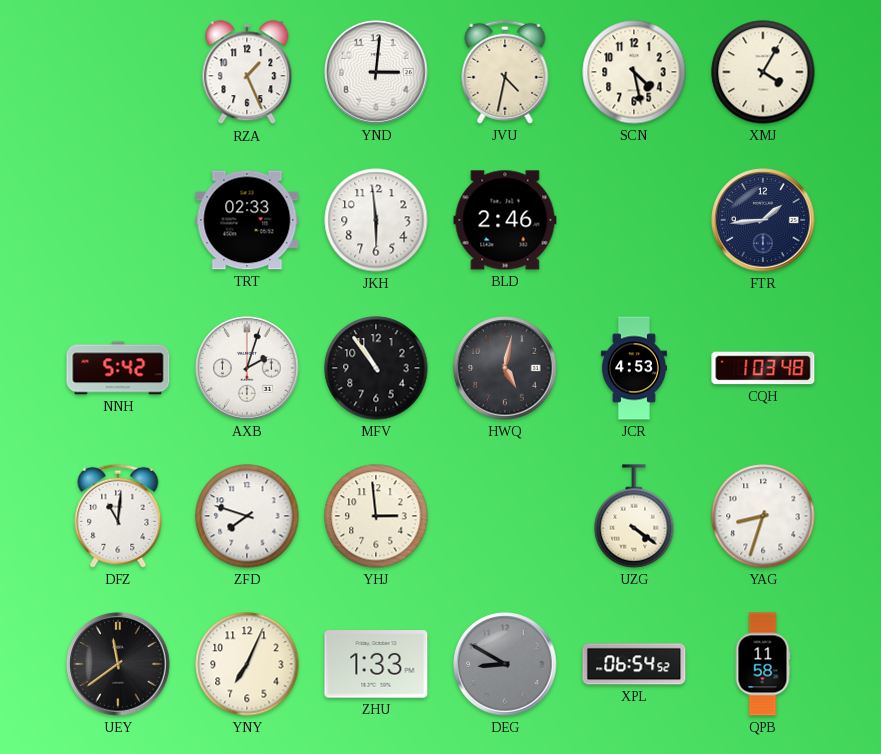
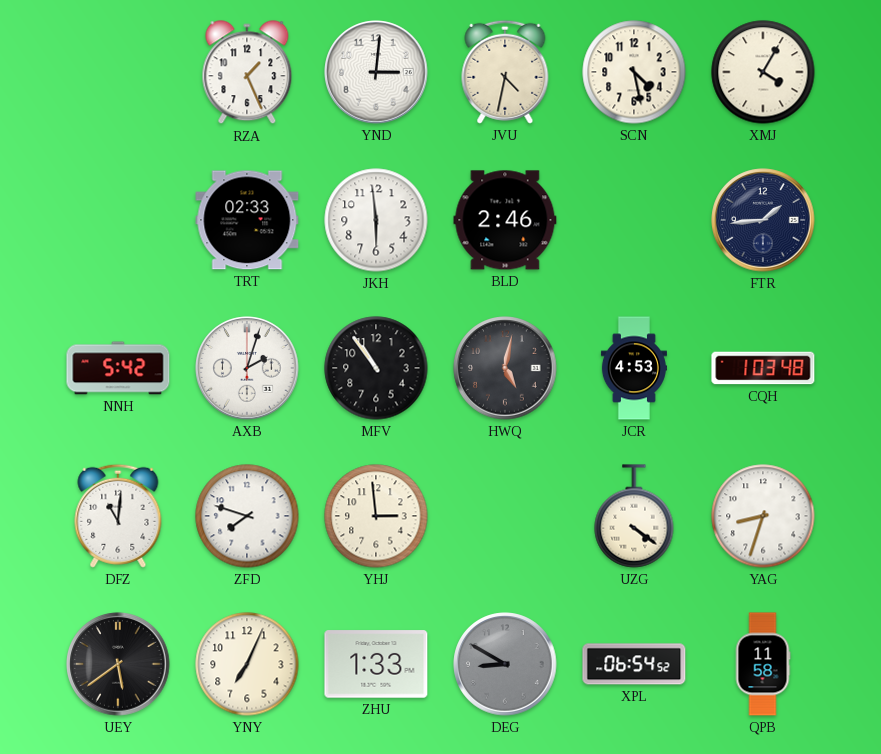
UEY: 11:39 -> 5:39 (118, 664)
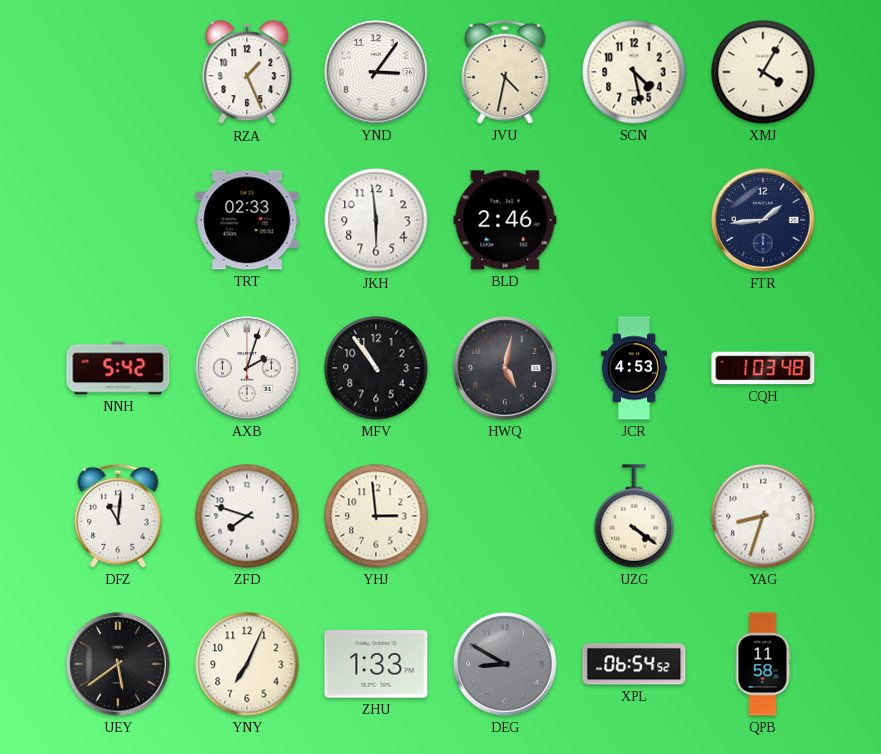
YND: 3:01 -> 3:06 (376, 72)
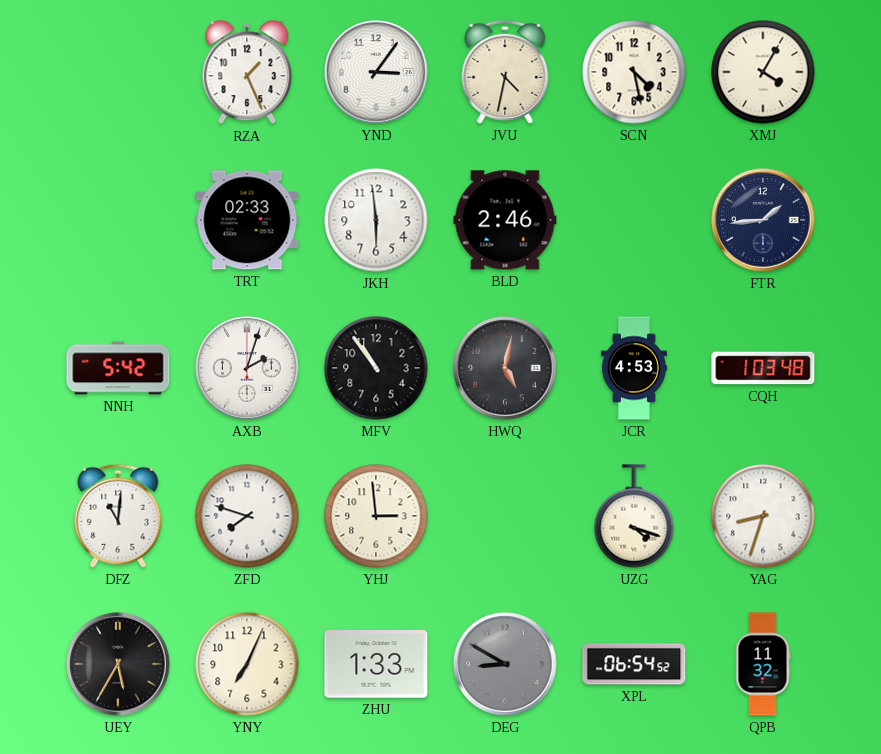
UZG: 4:21 -> 4:18 (634, 516)
UEY: 5:39 -> 5:35 (118, 664)
QPB: 11:58 -> 11:32 (763, 664)
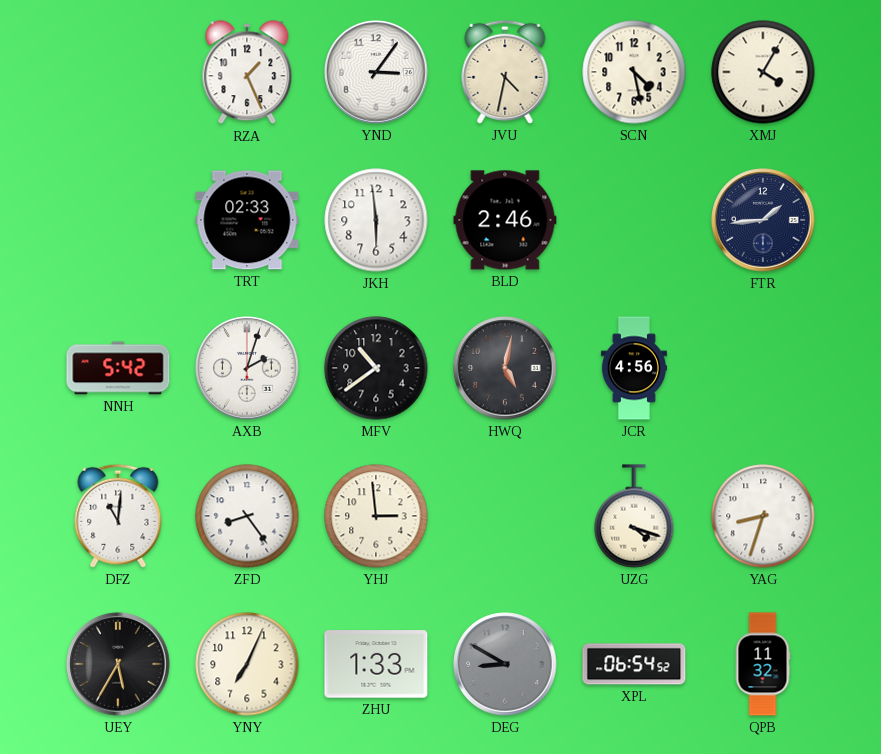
MFV: 10:54 -> 10:39 (376, 368)
JCR: 4:53 -> 4:56 (634, 368)
CQH: 1:03 -> none (763, 368)
ZFD: 7:48 -> 8:24 (247, 516)
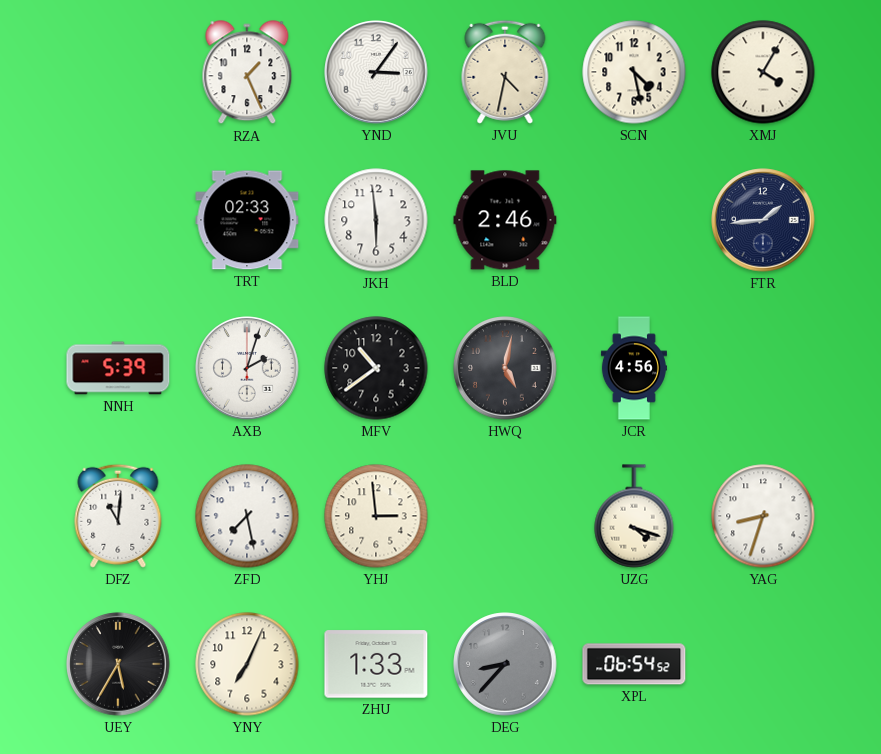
NNH: 5:42 -> 5:39 (118, 368)
ZFD: 8:24 -> 7:28 (247, 516)
DEG: 8:50 -> 8:37 (505, 664)
QPB: 11:32 -> none (763, 664)
